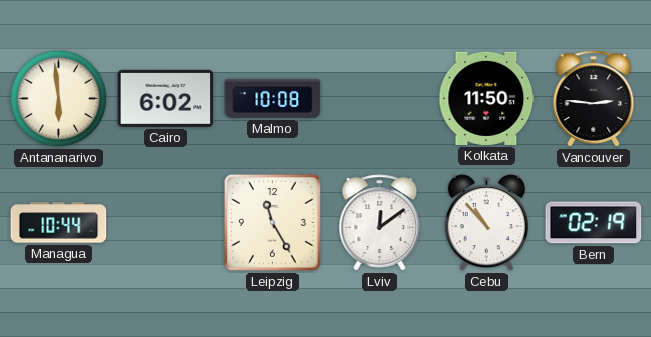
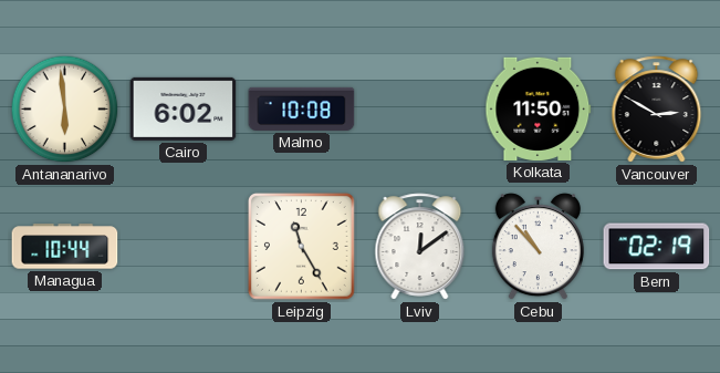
Vancouver: 2:46 -> 2:50 (657, 110)
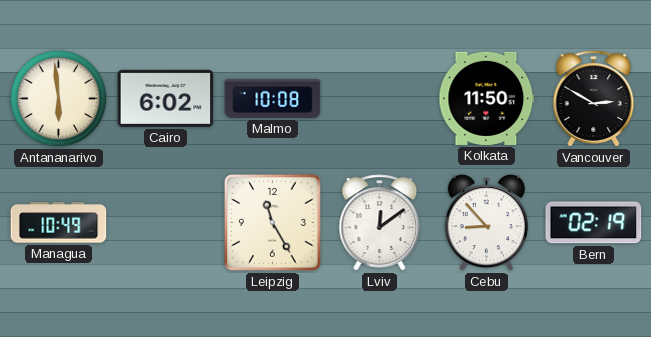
Managua: 10:44 -> 10:49 (59, 223)
Cebu: 10:53 -> 8:53 (486, 223)
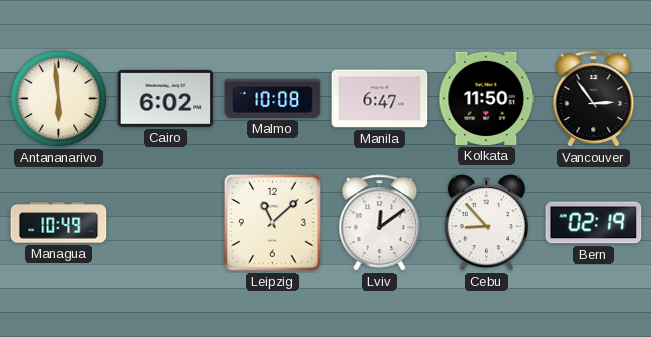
Manila: none -> 6:47 (380, 99)
Vancouver: 2:50 -> 2:54 (594, 99)
Leipzig: 11:25 -> 11:08 (272, 222)
